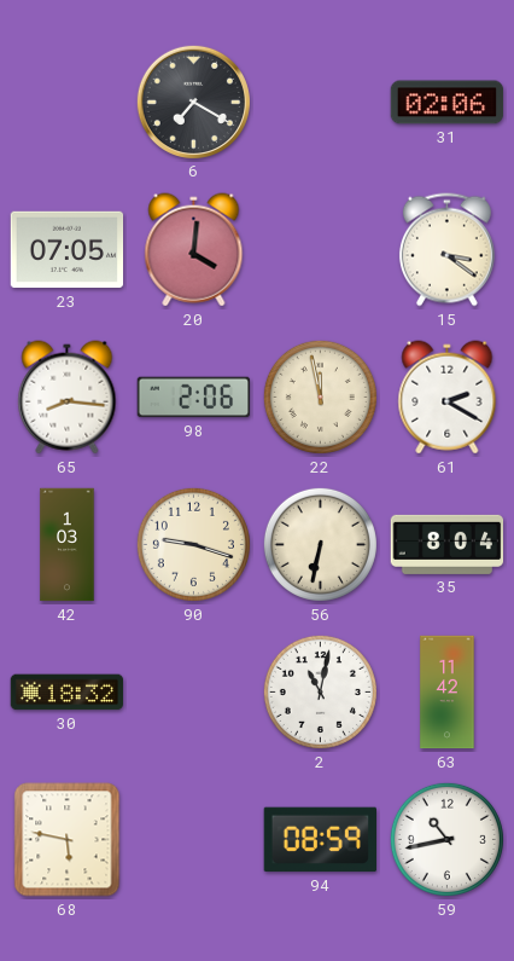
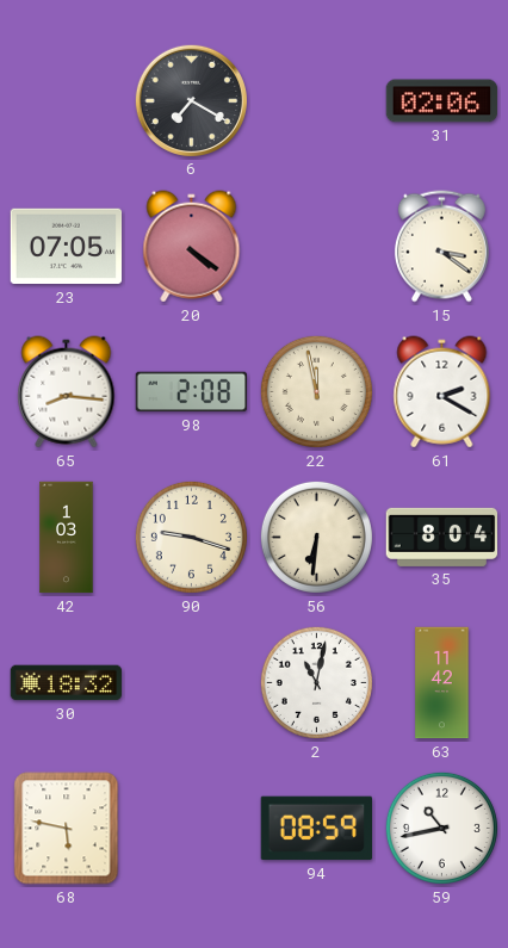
20: 4:01 -> 4:21 (192, 247)
98: 2:06 -> 2:08 (192, 392)
56: 6:32 -> 6:31 (316, 537)
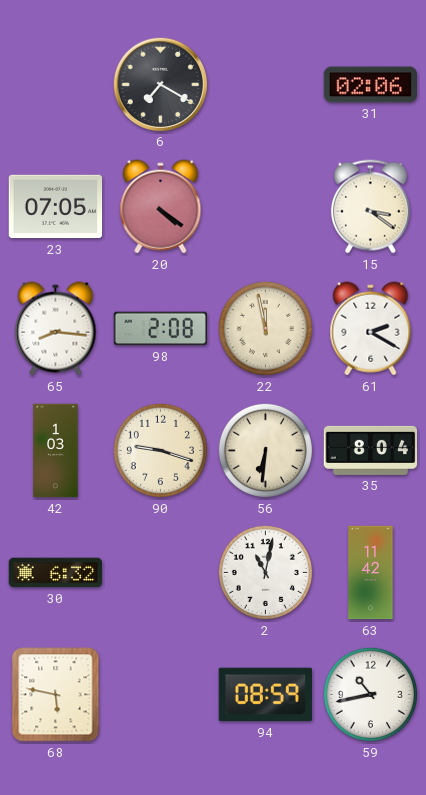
30: 18:32 -> 6:32 (56, 573)
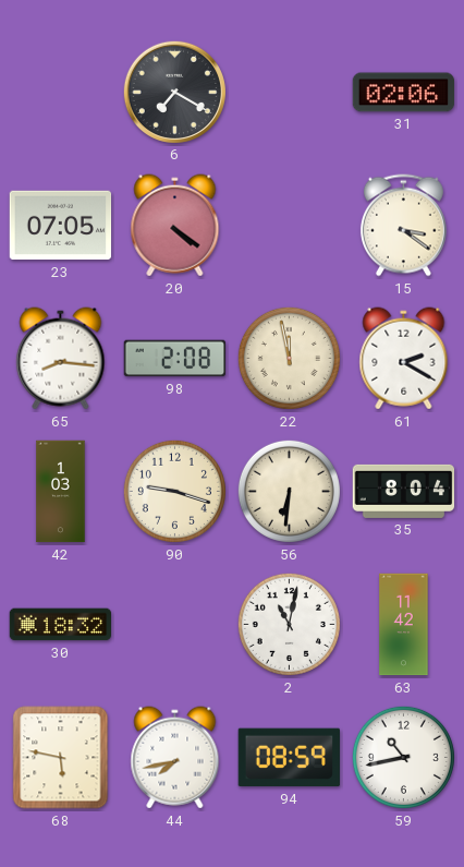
30: 6:32 -> 18:32 (61, 625)
44: none -> 7:43 (175, 758)
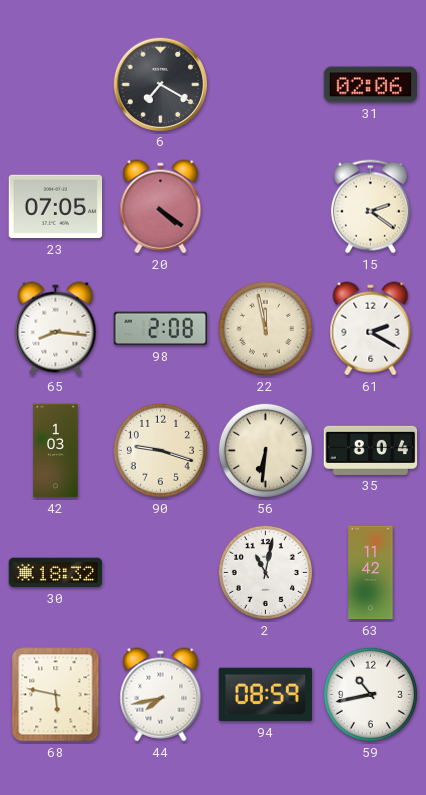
15: 3:21 -> 2:21 (370, 207)
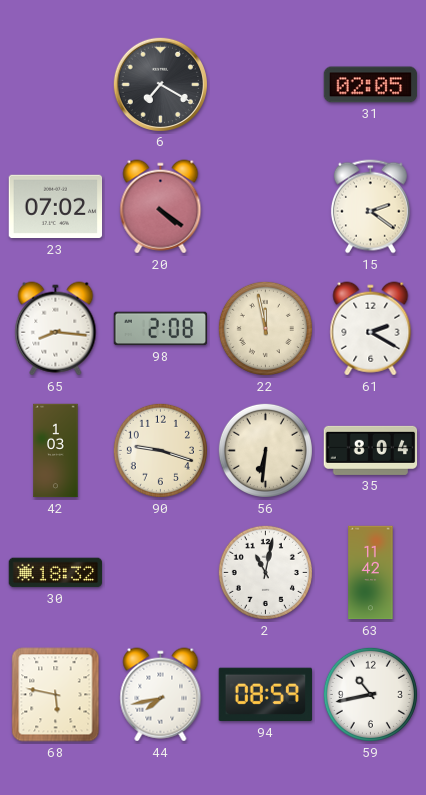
31: 02:06 -> 02:05 (371, 85)
23: 07:05 -> 07:02 (56, 207)
